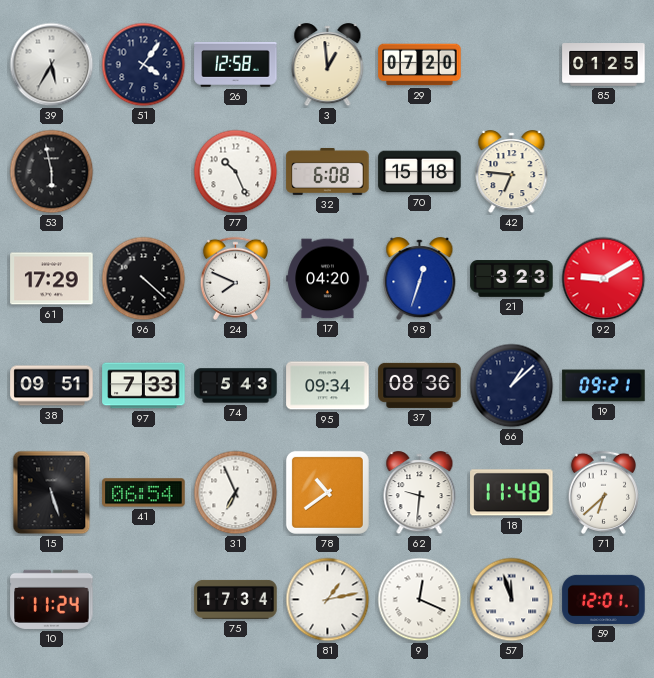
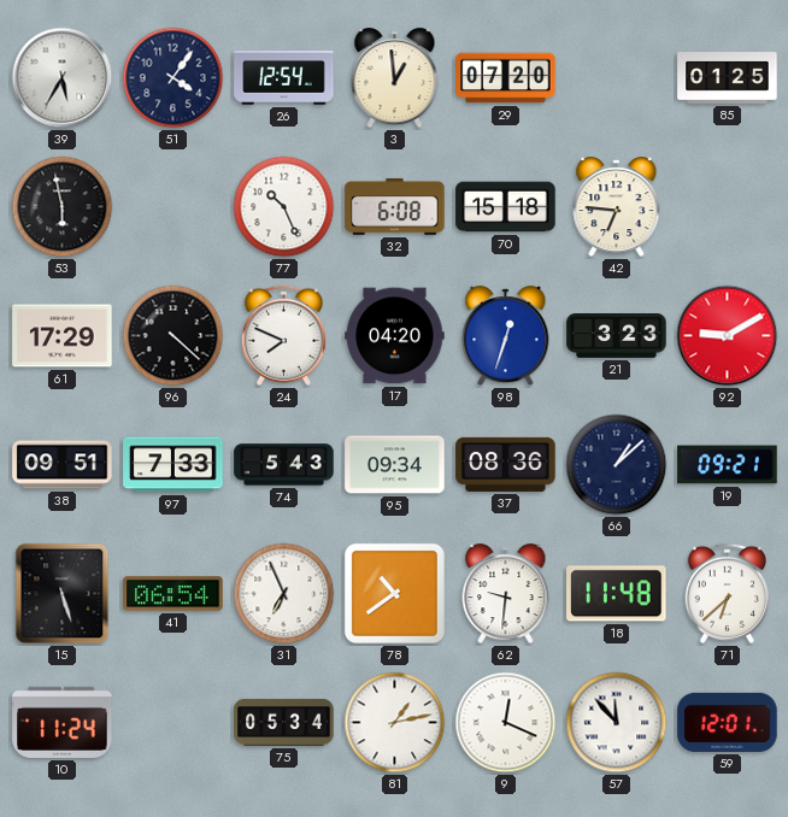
26: 12:58 -> 12:54 (284, 78)
75: 17:34 -> 05:34 (284, 722)
57: 11:57 -> 11:53 (617, 723)
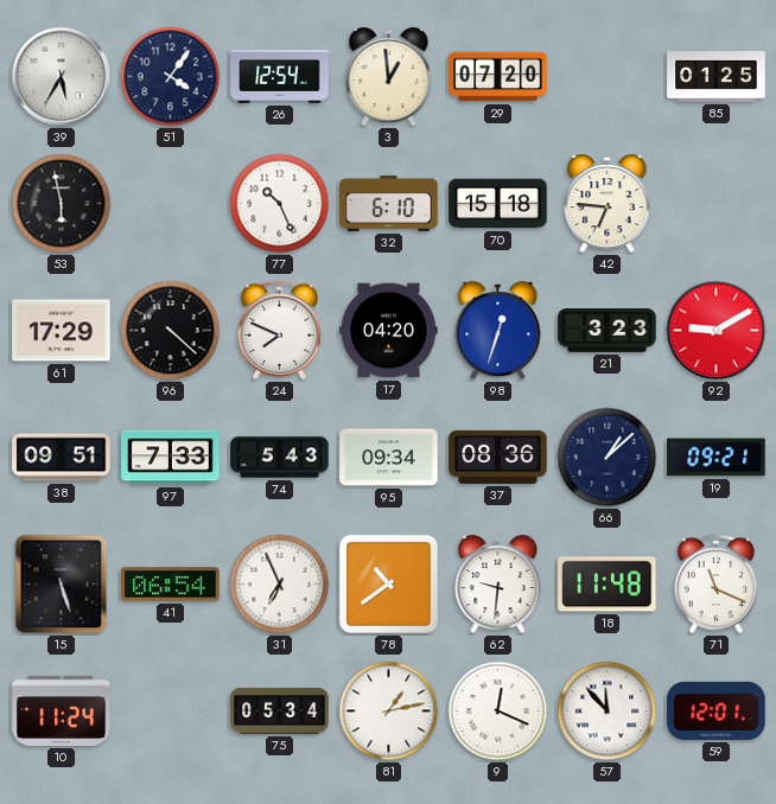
32: 6:08 -> 6:10 (389, 203)
71: 6:38 -> 11:19 (715, 583)
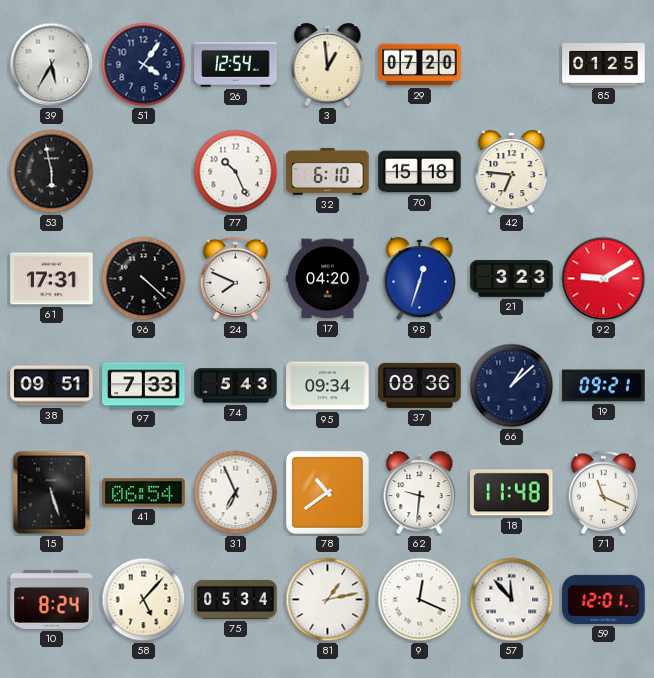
61: 17:29 -> 17:31 (52, 279)
10: 11:24 -> 8:24 (52, 599)
58: none -> 5:07 (144, 600)
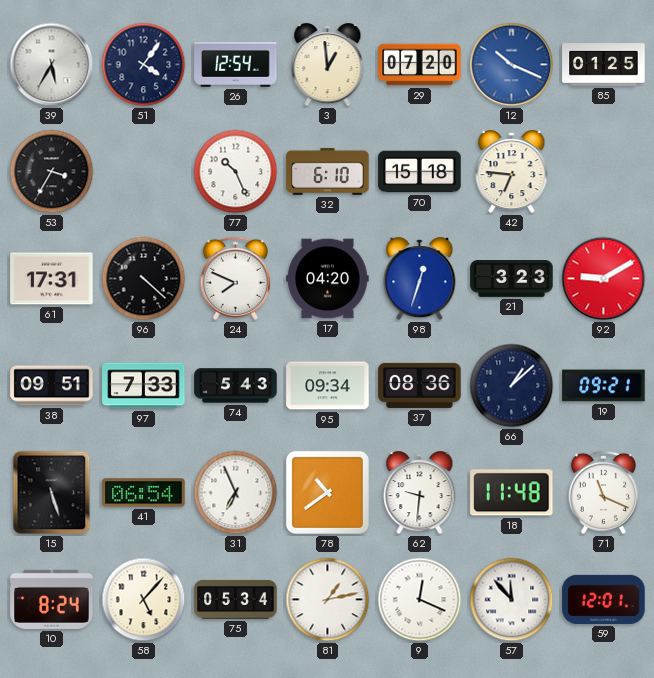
12: none -> 10:19 (512, 65)
53: 5:58 -> 3:35 (52, 172)
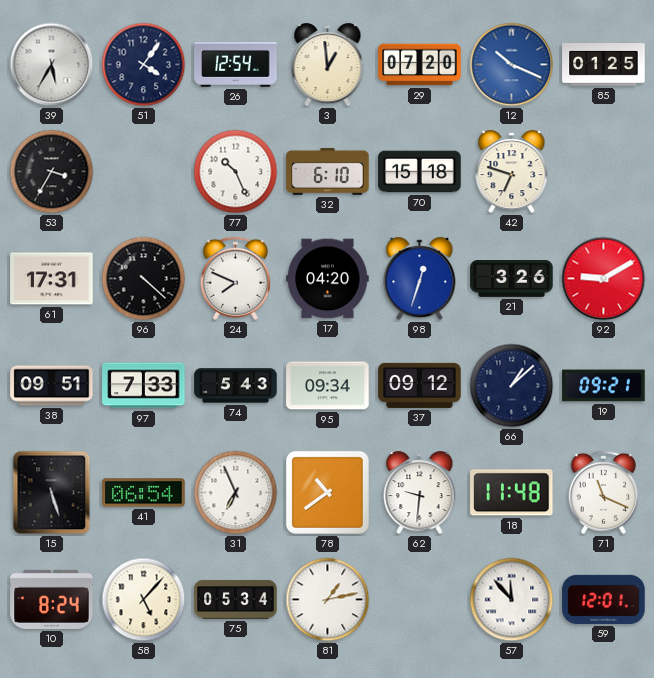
42: 6:46 -> 6:48 (512, 172)
21: 3:23 -> 3:26 (512, 279)
37: 08:36 -> 09:12 (420, 385)
9: 12:19 -> none (420, 600)
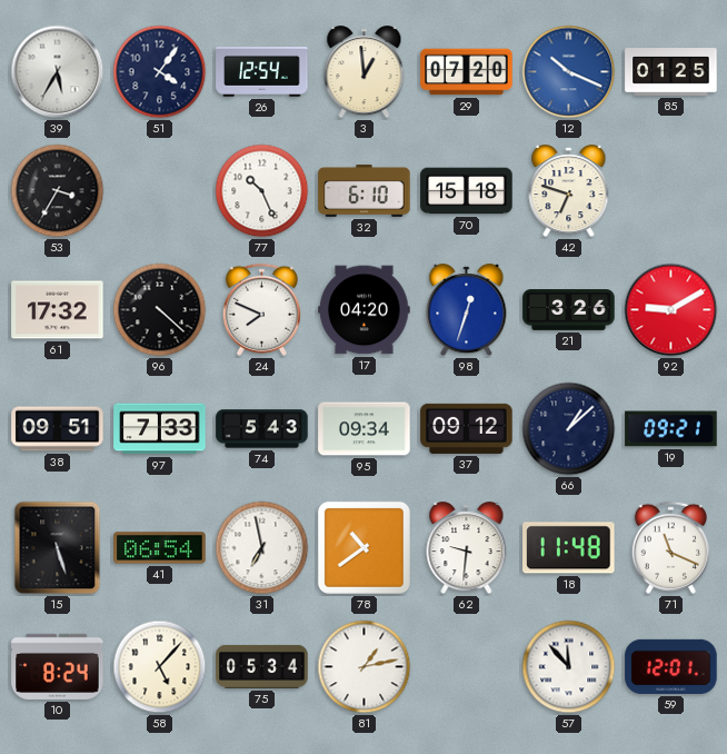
61: 17:31 -> 17:32 (58, 310)
31: 6:56 -> 6:58 (262, 548)
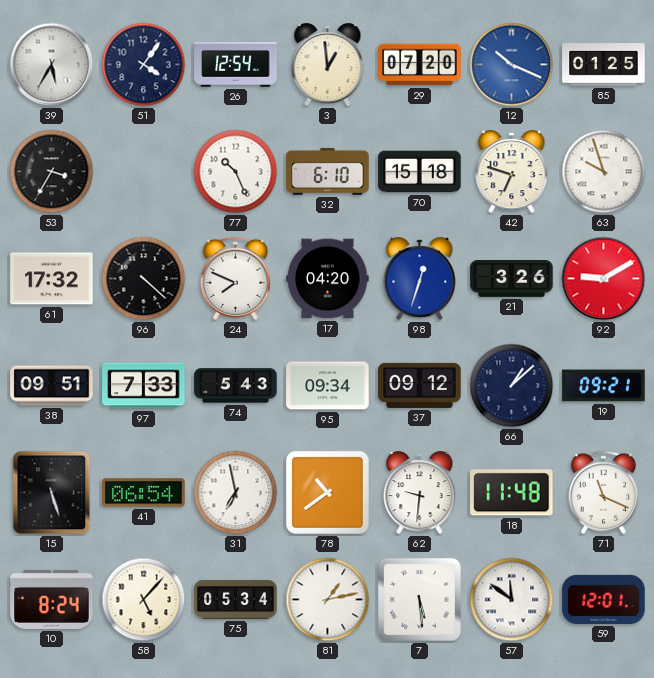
63: none -> 9:57 (604, 172)
7: none -> 5:29 (419, 599)
57: 11:53 -> 11:51 (512, 600)
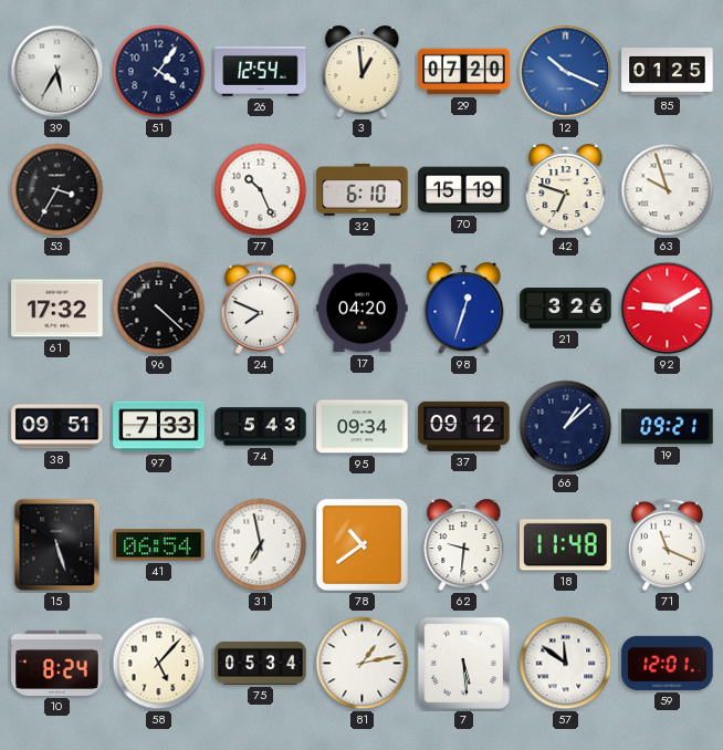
70: 15:18 -> 15:19 (464, 190)
